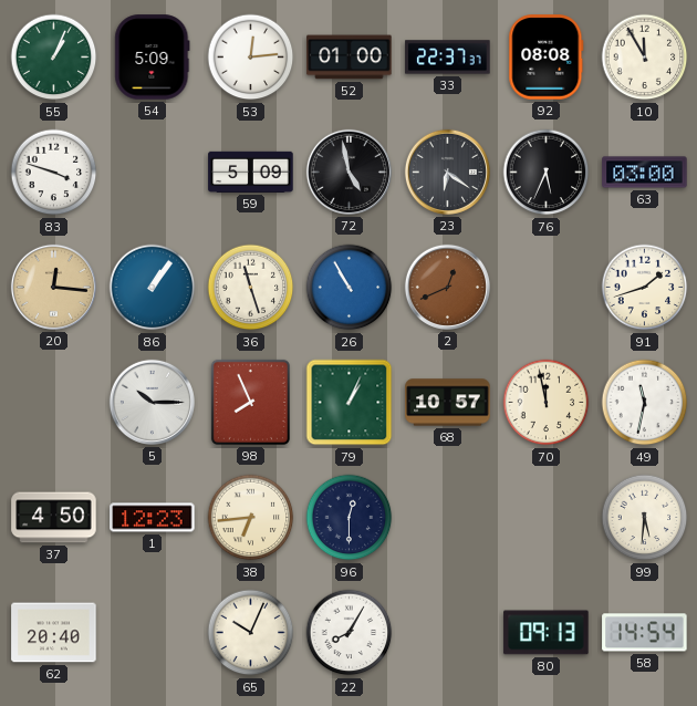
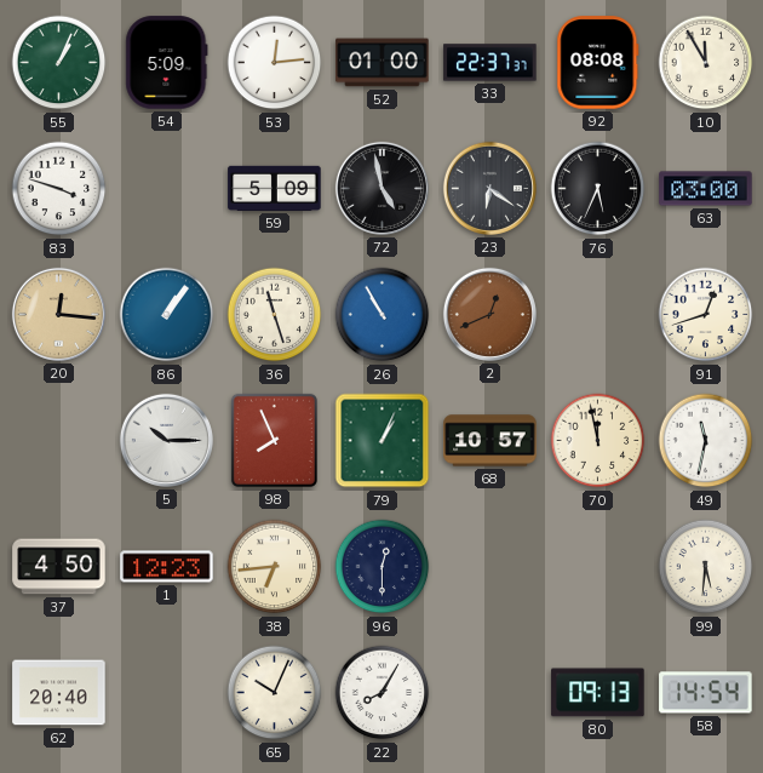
91: 1:42 -> 12:42 (706, 315)
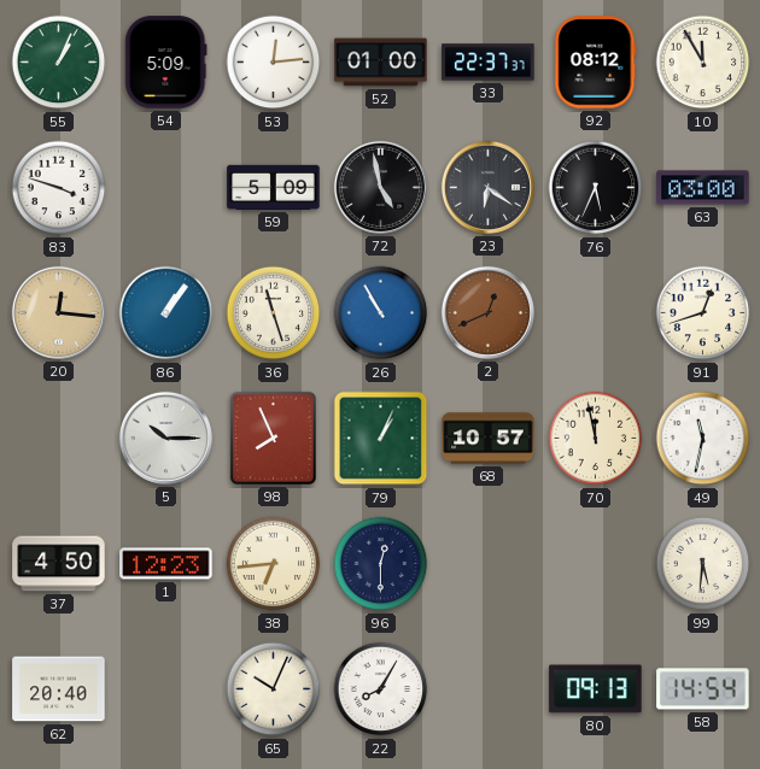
92: 08:08 -> 08:12 (596, 63)
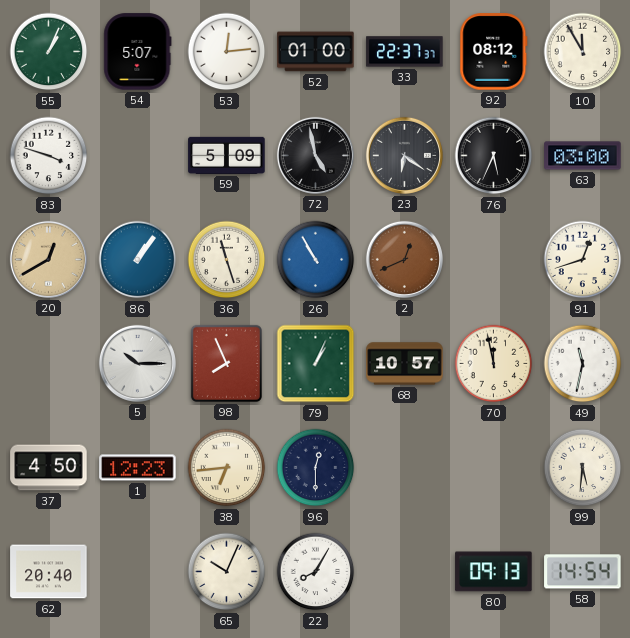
54: 5:09 -> 5:07 (138, 52)
20: 12:16 -> 12:40 (48, 259)
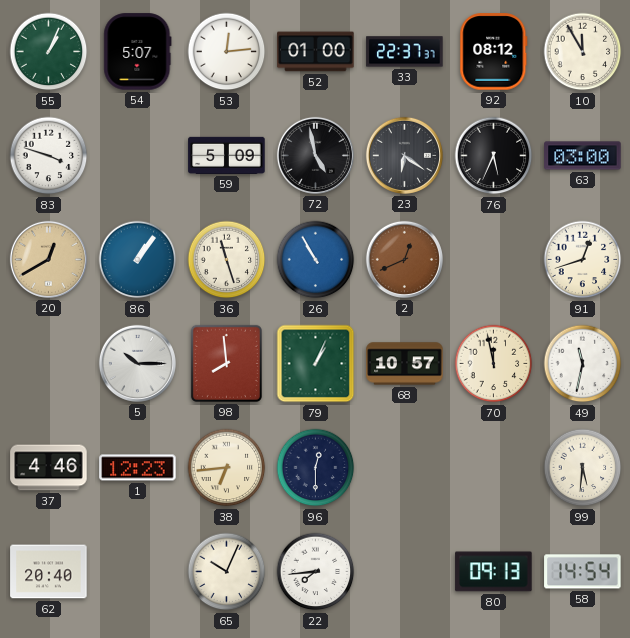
98: 7:56 -> 7:59 (226, 363)
37: 4:50 -> 4:46 (49, 468)
22: 8:05 -> 7:44 (316, 572)
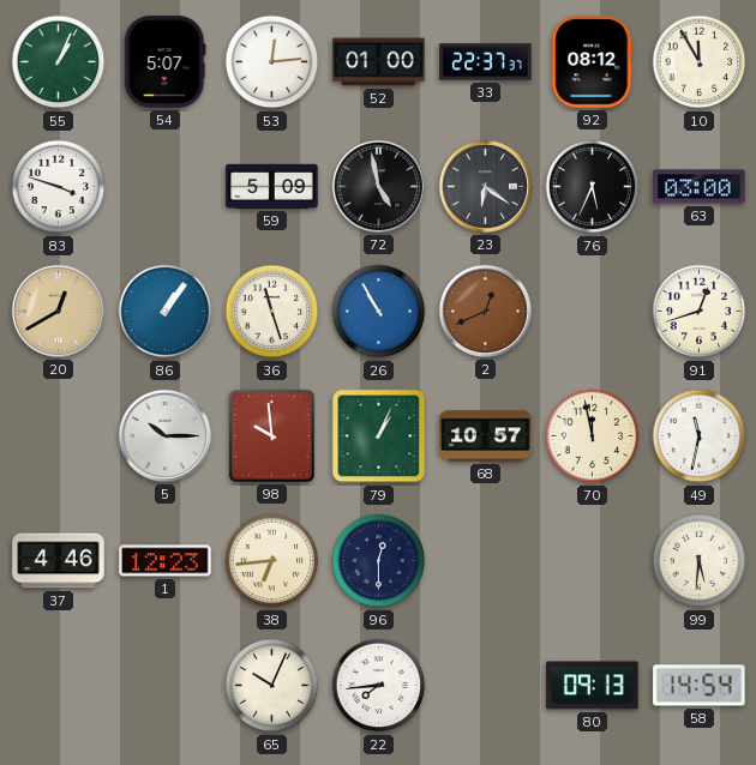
98: 7:59 -> 9:59 (271, 435)
62: 20:40 -> none (49, 572)
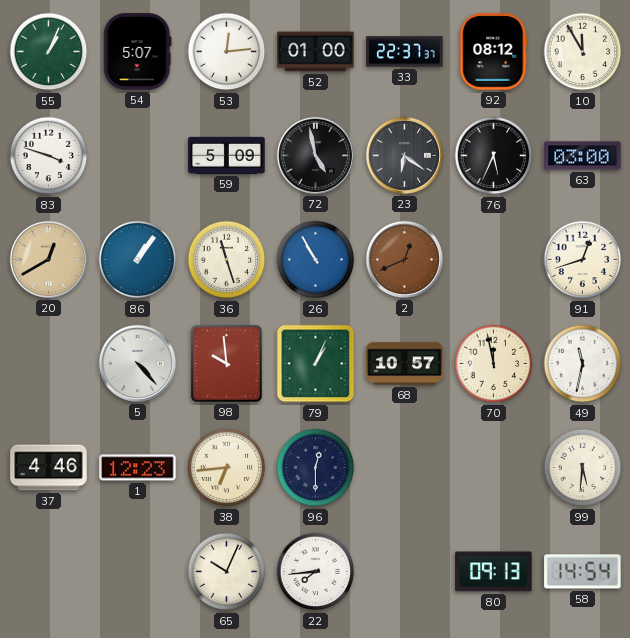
5: 10:15 -> 4:23 (137, 363)
